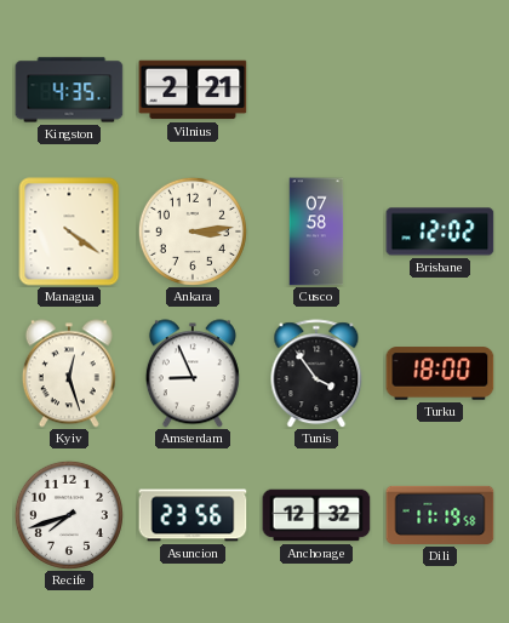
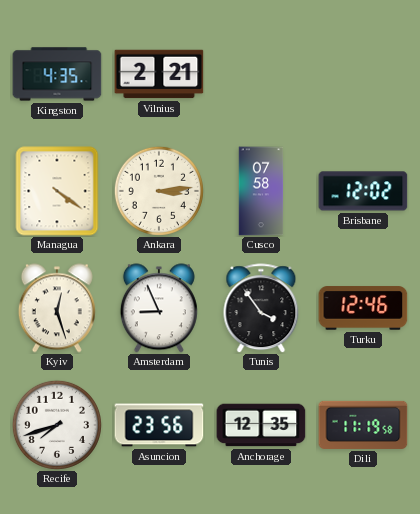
Turku: 18:00 -> 12:46 (363, 308)
Anchorage: 12:32 -> 12:35 (261, 425)
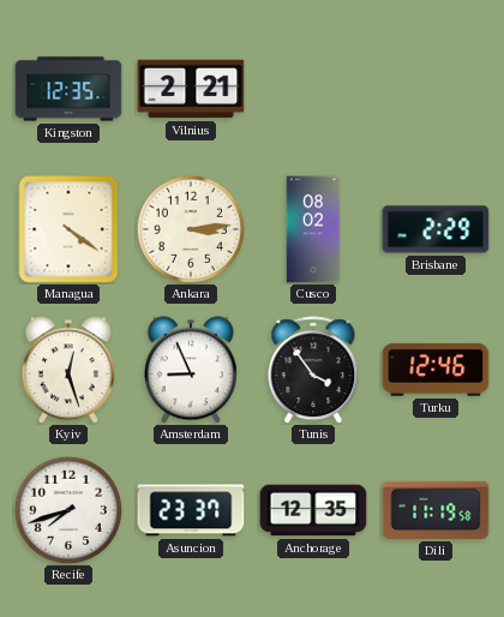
Kingston: 4:35 -> 12:35 (68, 89)
Cusco: 07:58 -> 08:02 (313, 229)
Brisbane: 12:02 -> 2:29 (436, 229)
Asuncion: 23:56 -> 23:37 (191, 510)
